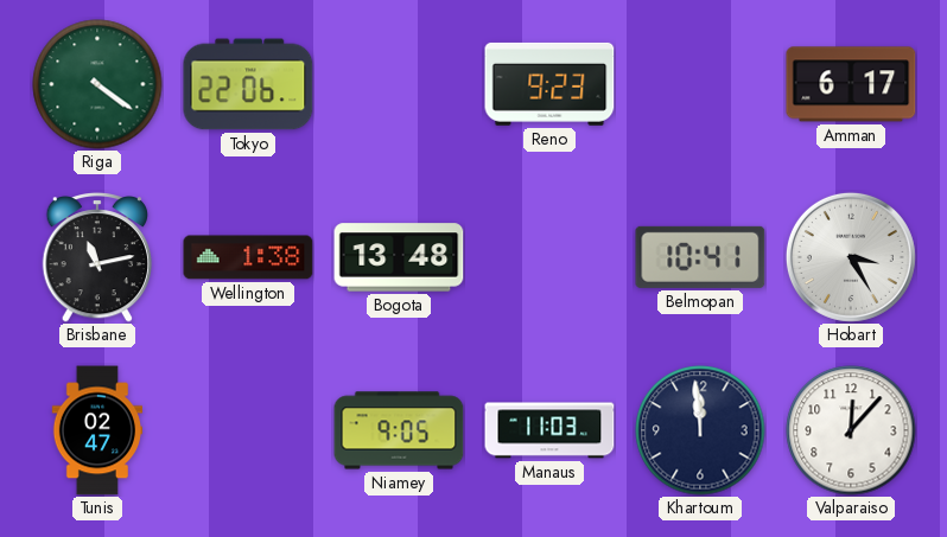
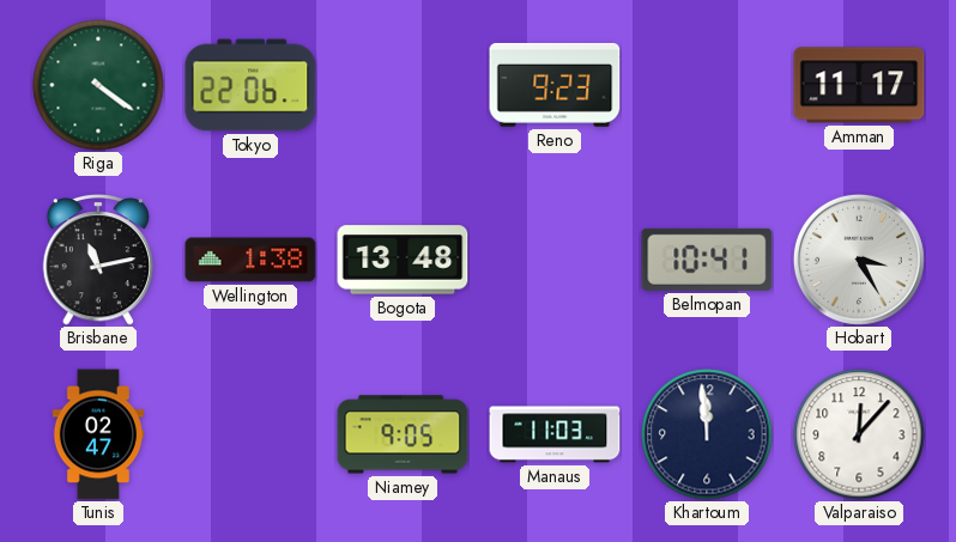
Amman: 6:17 -> 11:17 (859, 85)
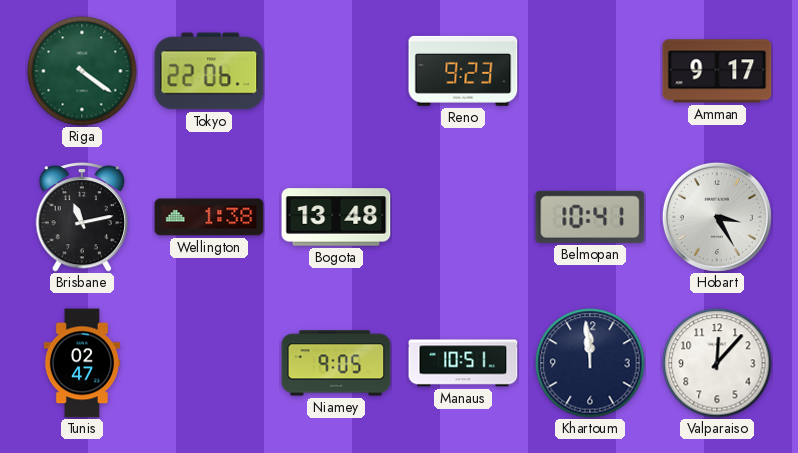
Amman: 11:17 -> 9:17 (717, 71)
Manaus: 11:03 -> 10:51 (463, 363)
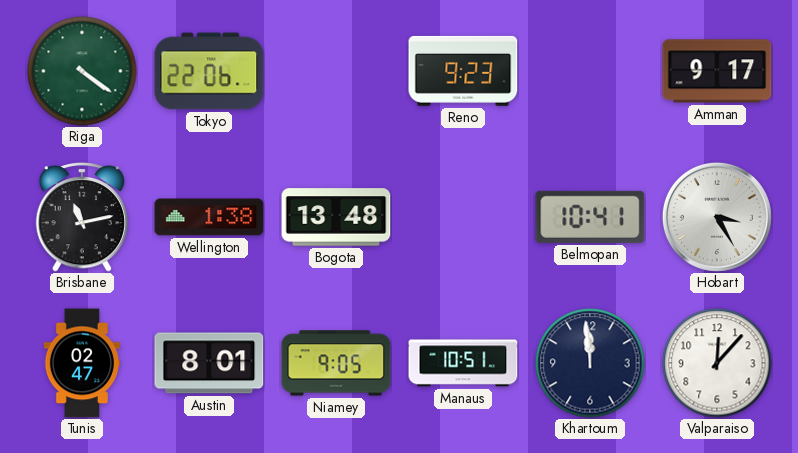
Austin: none -> 8:01 (209, 363)
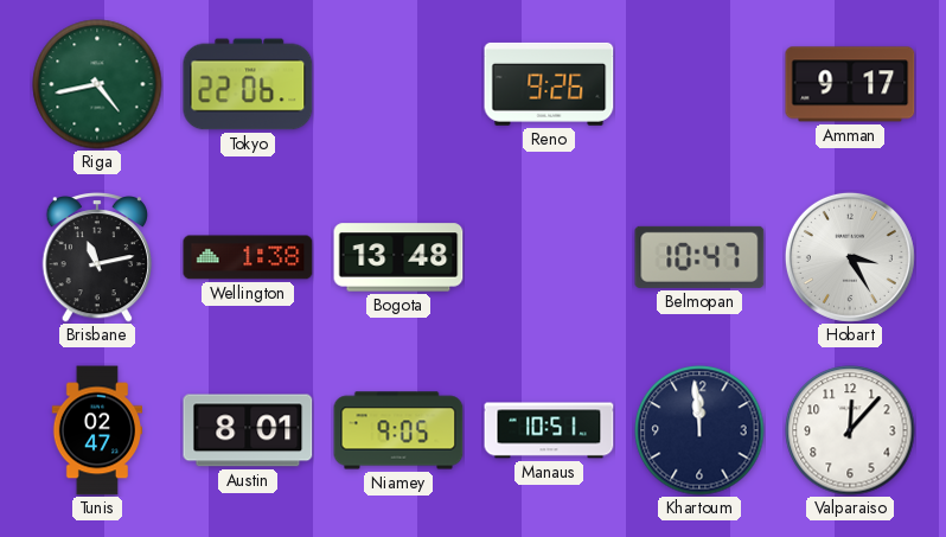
Riga: 4:21 -> 4:43 (97, 84)
Reno: 9:23 -> 9:26 (549, 84)
Belmopan: 10:41 -> 10:47 (699, 257)
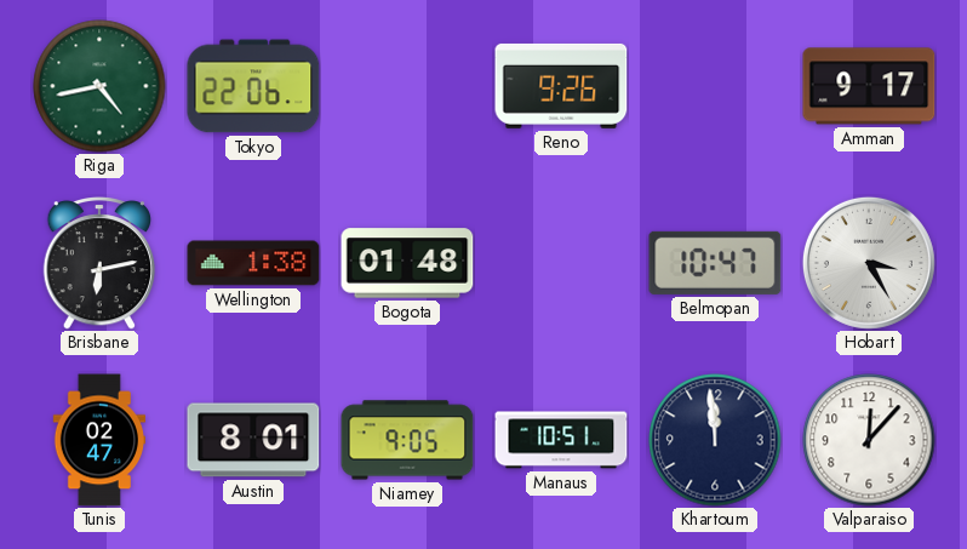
Brisbane: 11:13 -> 6:13 (99, 263)
Bogota: 13:48 -> 01:48 (407, 263)
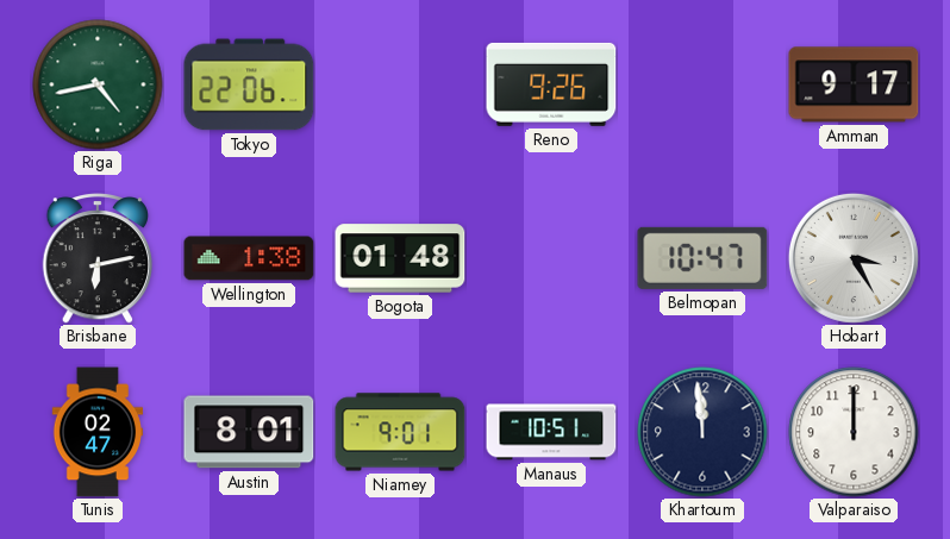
Niamey: 9:05 -> 9:01 (400, 432)
Valparaiso: 12:07 -> 12:00 (854, 432)
